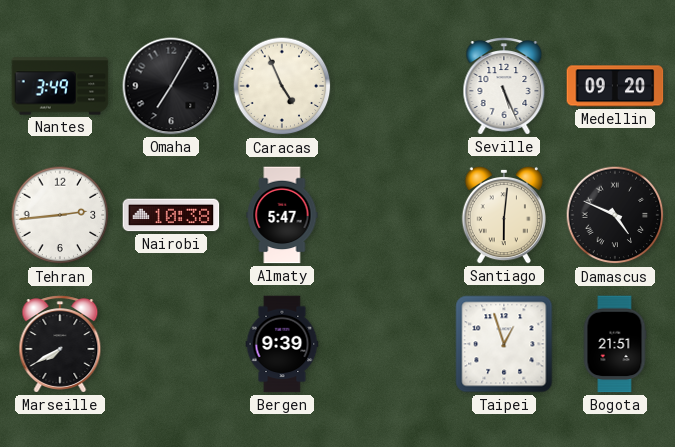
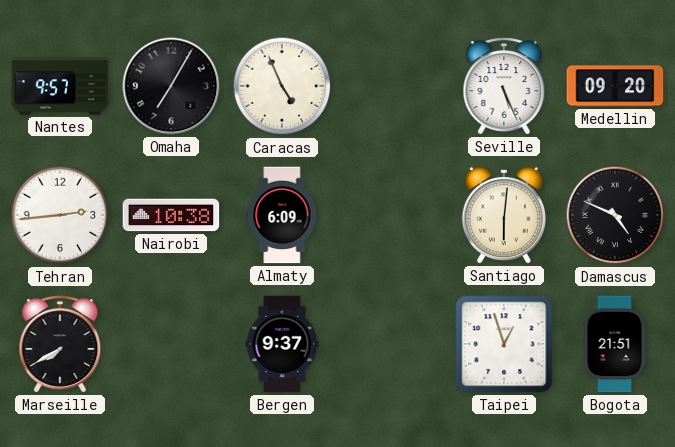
Nantes: 3:49 -> 9:57 (60, 86)
Almaty: 5:47 -> 6:09 (282, 215)
Bergen: 9:39 -> 9:37 (282, 344)
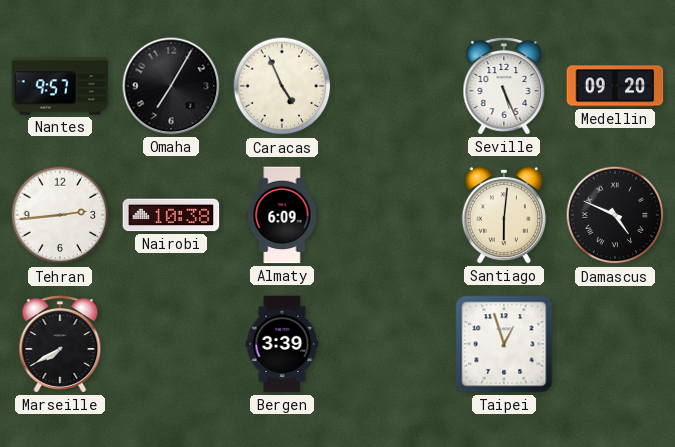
Bergen: 9:37 -> 3:39 (282, 344)
Bogota: 21:51 -> none (615, 344)
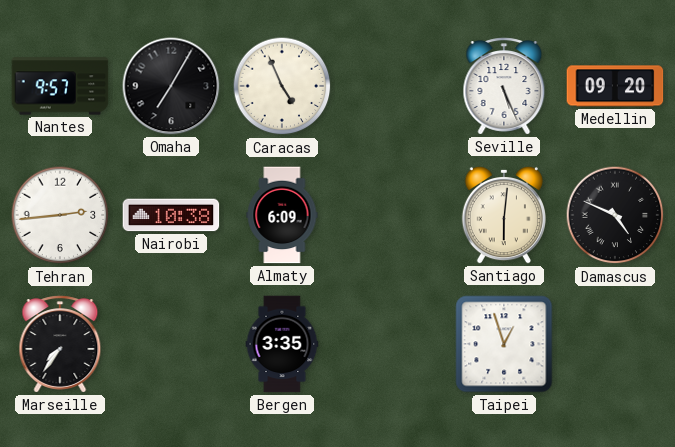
Marseille: 7:40 -> 7:36 (60, 344)
Bergen: 3:39 -> 3:35 (282, 344)
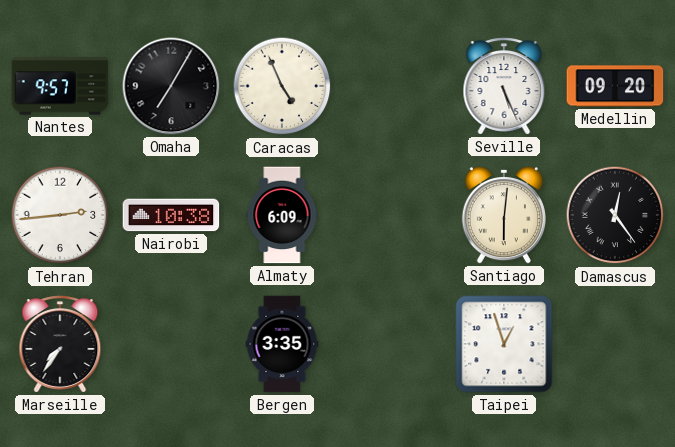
Damascus: 4:49 -> 12:24 (615, 215)
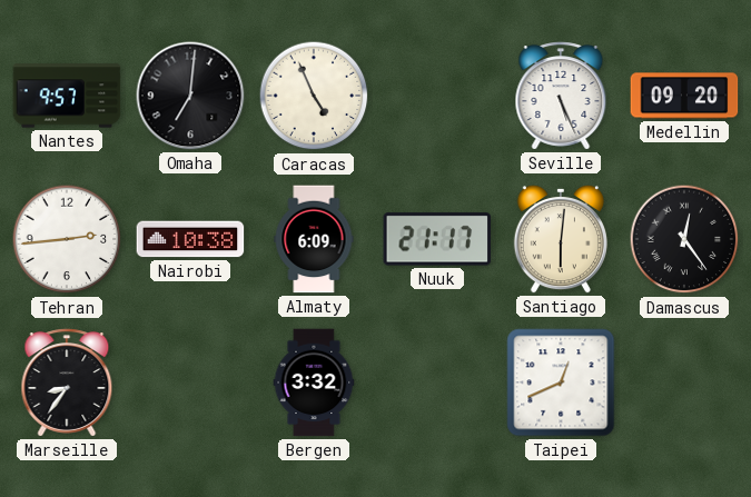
Omaha: 7:05 -> 7:01 (190, 96)
Nuuk: none -> 21:17 (437, 239)
Marseille: 7:36 -> 8:36 (67, 382)
Bergen: 3:35 -> 3:32 (314, 382)
Taipei: 12:57 -> 12:41 (561, 382)
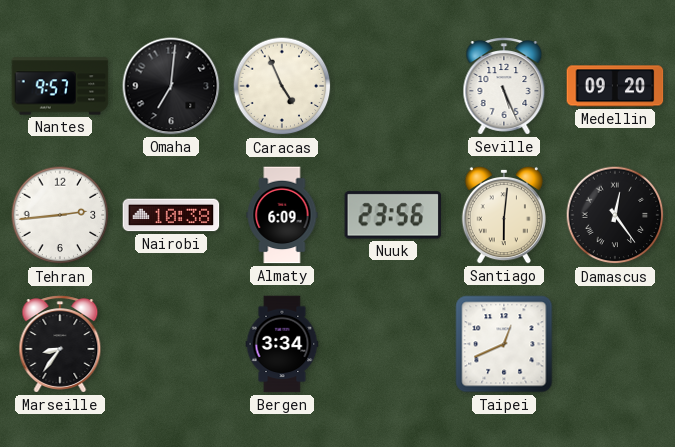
Nuuk: 21:17 -> 23:56 (393, 215)
Bergen: 3:32 -> 3:34 (282, 344)
